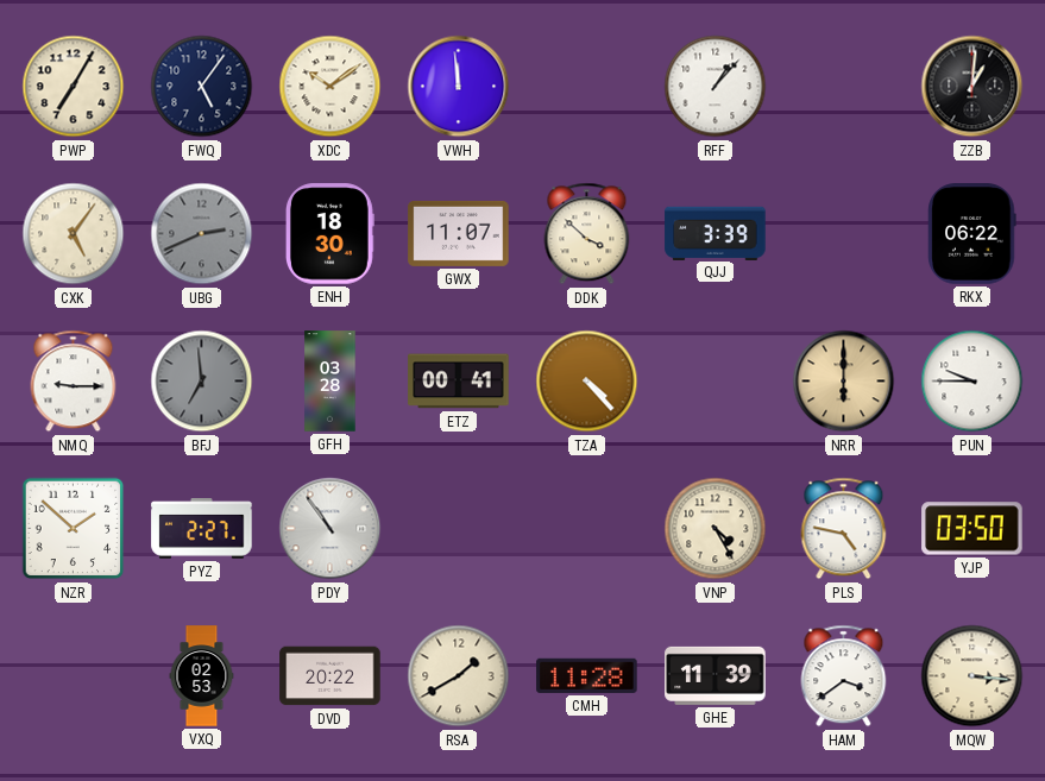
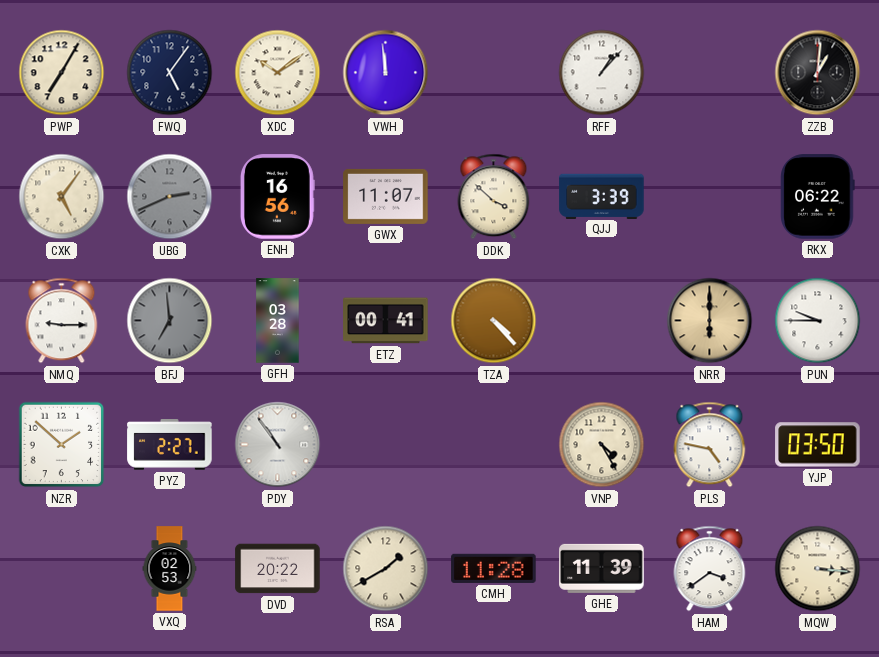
ENH: 18:30 -> 16:56 (277, 197)
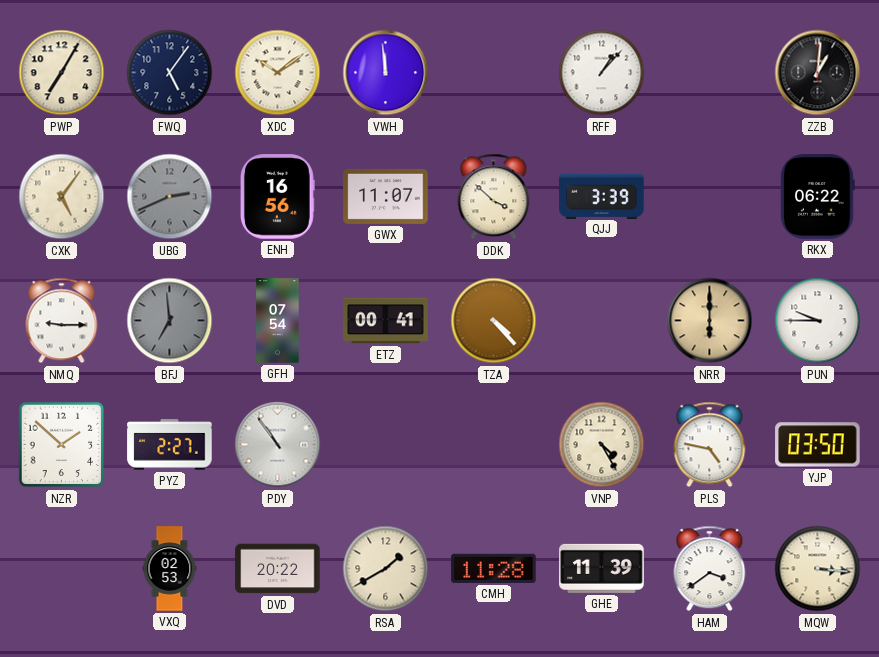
GFH: 03:28 -> 07:54 (278, 321)
